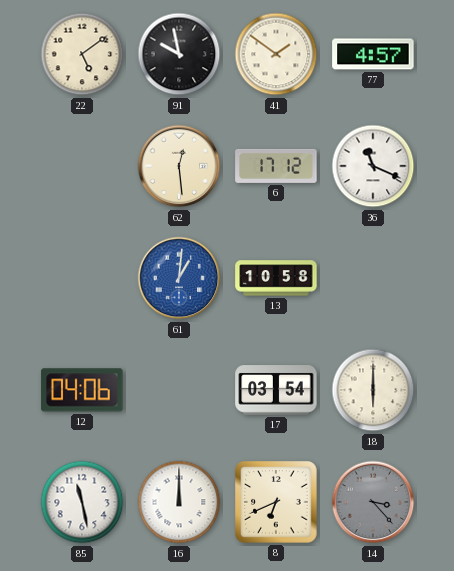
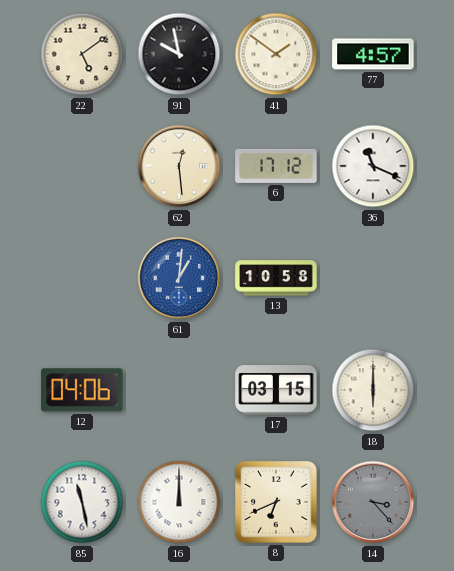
17: 03:54 -> 03:15 (276, 390)
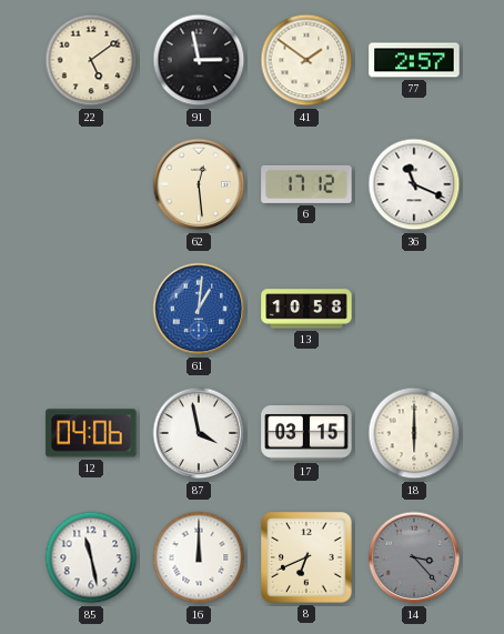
91: 9:58 -> 2:58 (199, 60)
77: 4:57 -> 2:57 (414, 60)
87: none -> 3:58 (199, 433)
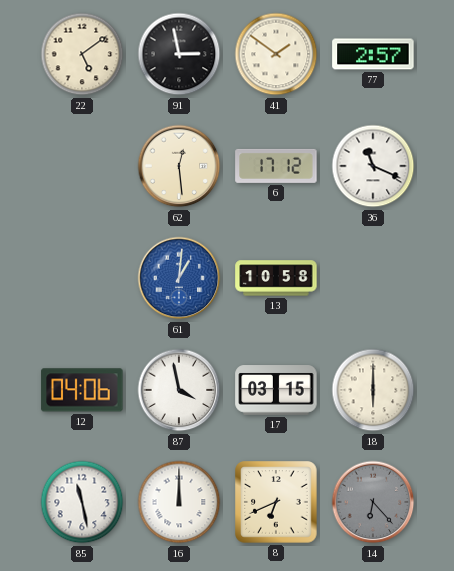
14: 3:23 -> 6:23 (373, 502)
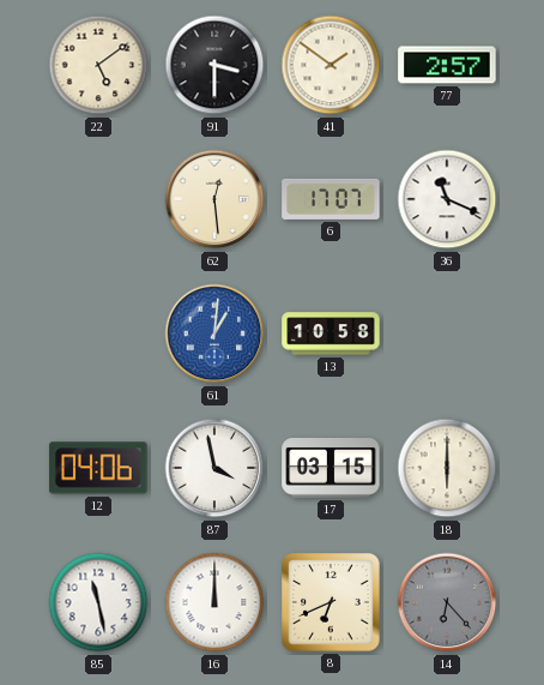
91: 2:58 -> 3:30 (214, 65)
6: 17:12 -> 17:07 (331, 199)
